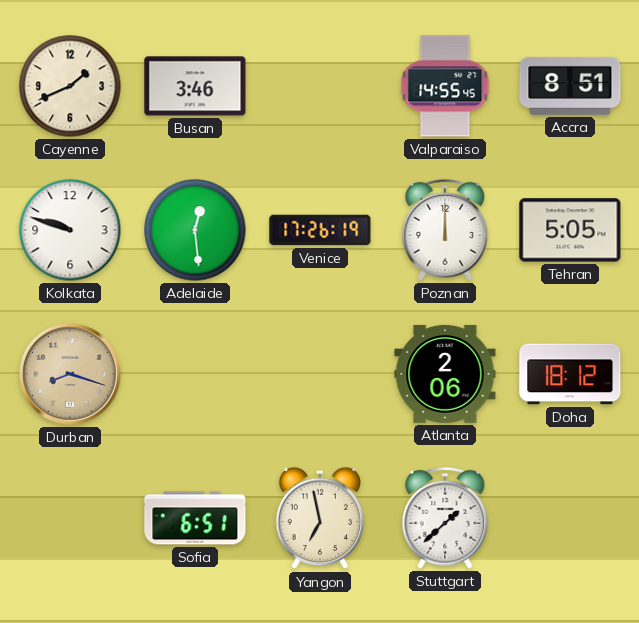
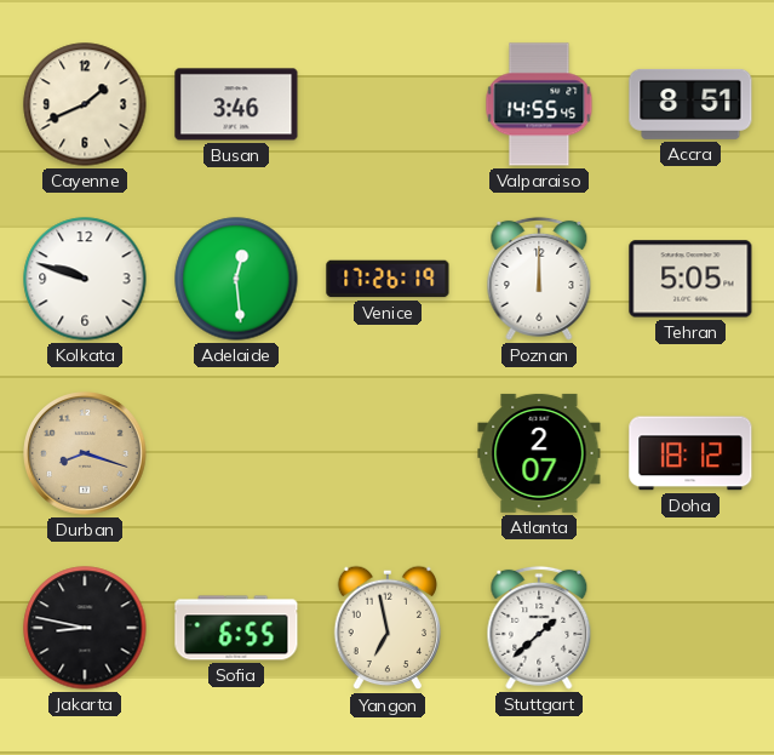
Atlanta: 2:06 -> 2:07 (539, 453)
Jakarta: none -> 8:47 (85, 628)
Sofia: 6:51 -> 6:55 (236, 628)
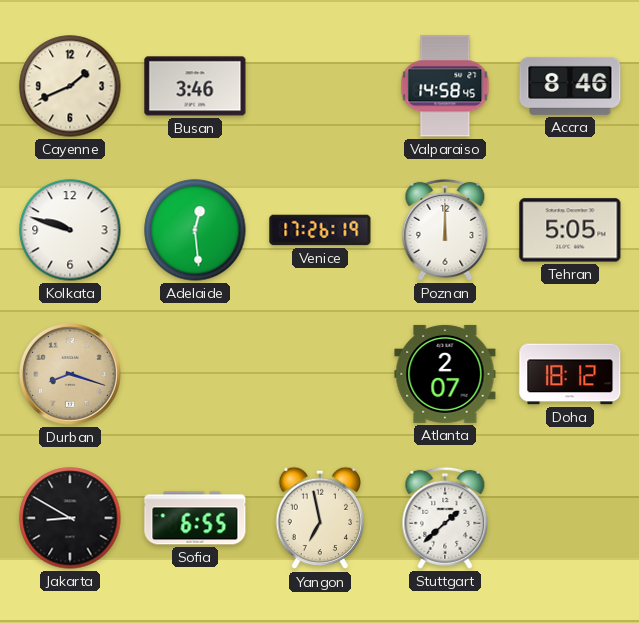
Valparaiso: 14:55 -> 14:58 (445, 86)
Accra: 8:51 -> 8:46 (570, 86)
Jakarta: 8:47 -> 8:50 (70, 518)
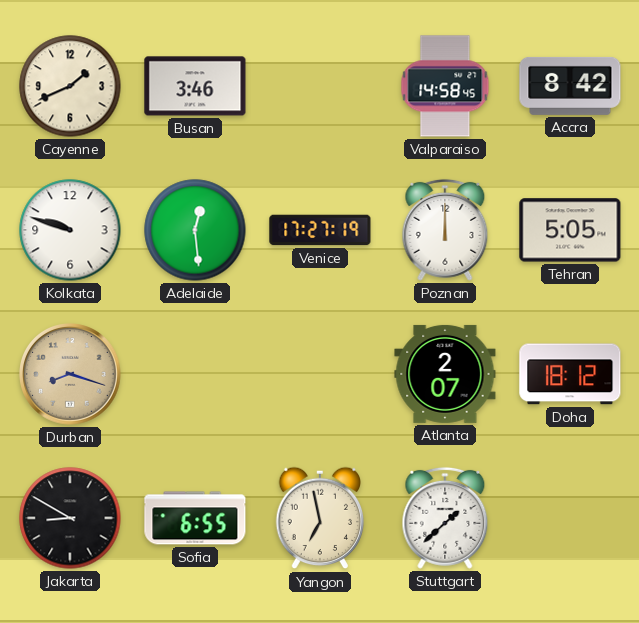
Accra: 8:46 -> 8:42 (570, 86)
Venice: 17:26 -> 17:27 (320, 230)
